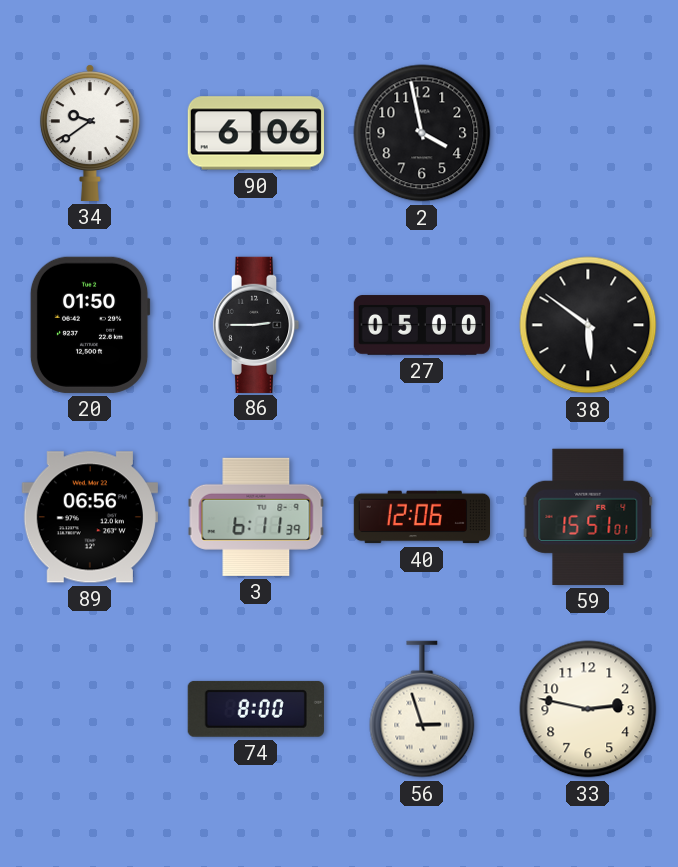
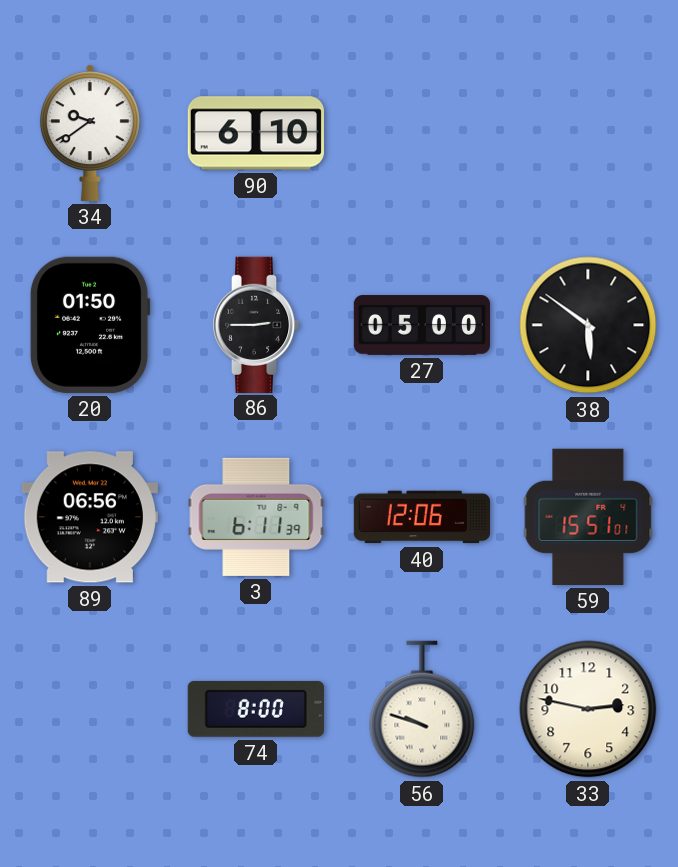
90: 6:06 -> 6:10 (256, 133)
2: 3:58 -> none (422, 133)
56: 2:57 -> 9:48 (422, 709)
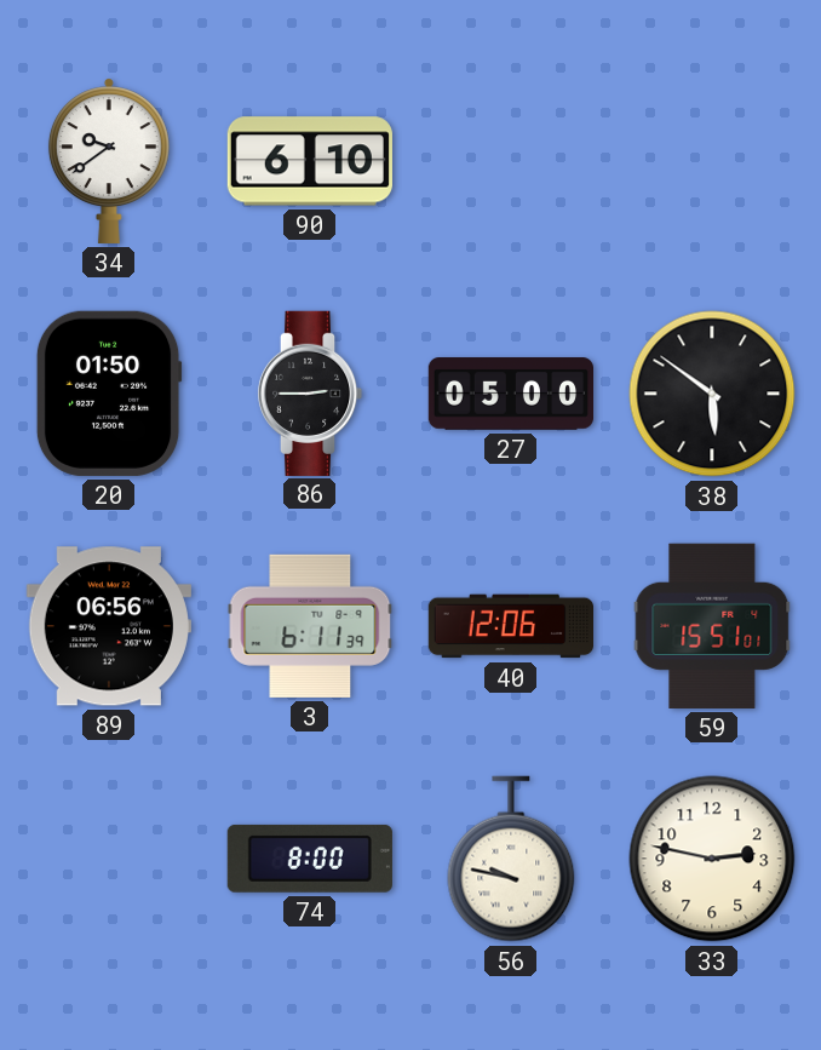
56: 9:48 -> 9:47 (511, 859)
